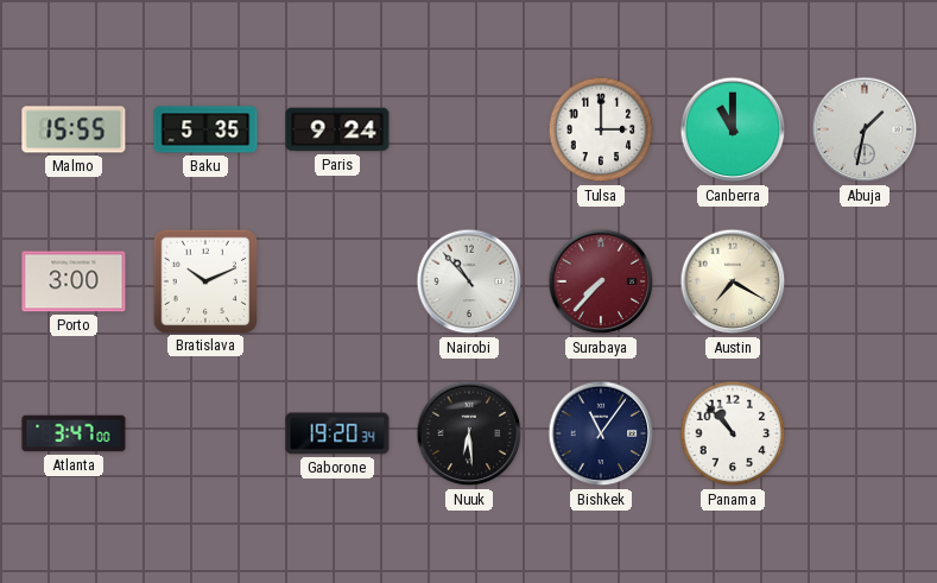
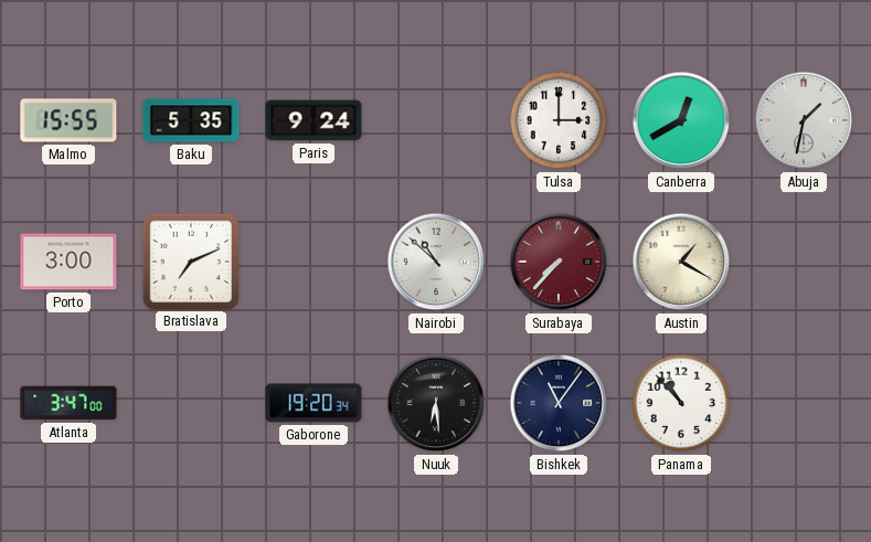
Canberra: 11:00 -> 12:40 (681, 120)
Bratislava: 10:11 -> 7:11 (190, 261)
Nairobi: 10:53 -> 10:52 (436, 262)
Austin: 7:20 -> 1:20 (681, 262)
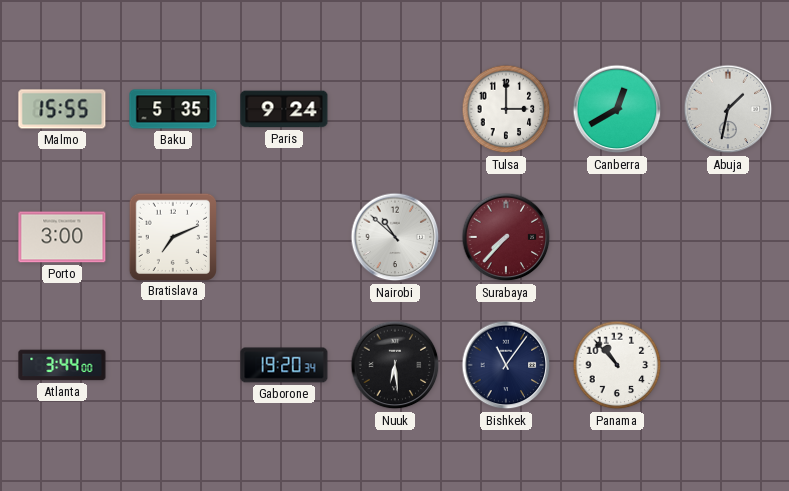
Austin: 1:20 -> none (681, 262)
Atlanta: 3:47 -> 3:44 (62, 365)
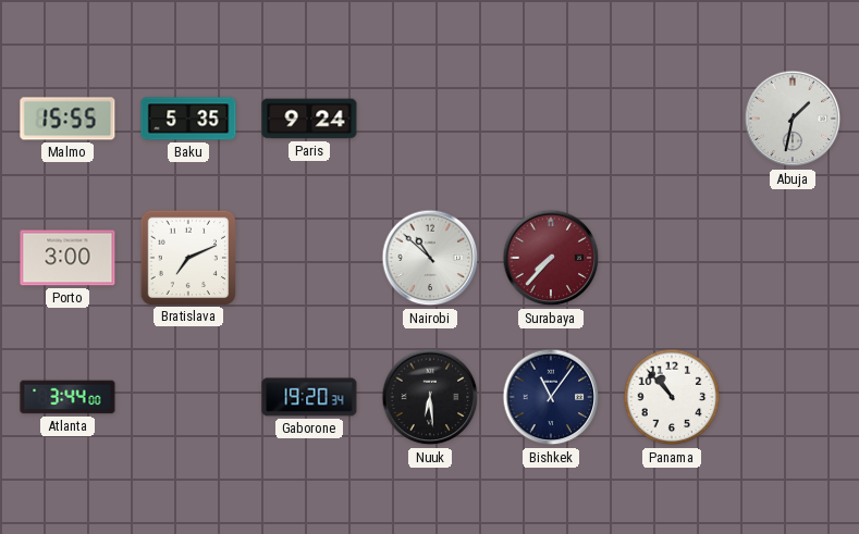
Tulsa: 3:00 -> none (506, 109)
Canberra: 12:40 -> none (617, 109)
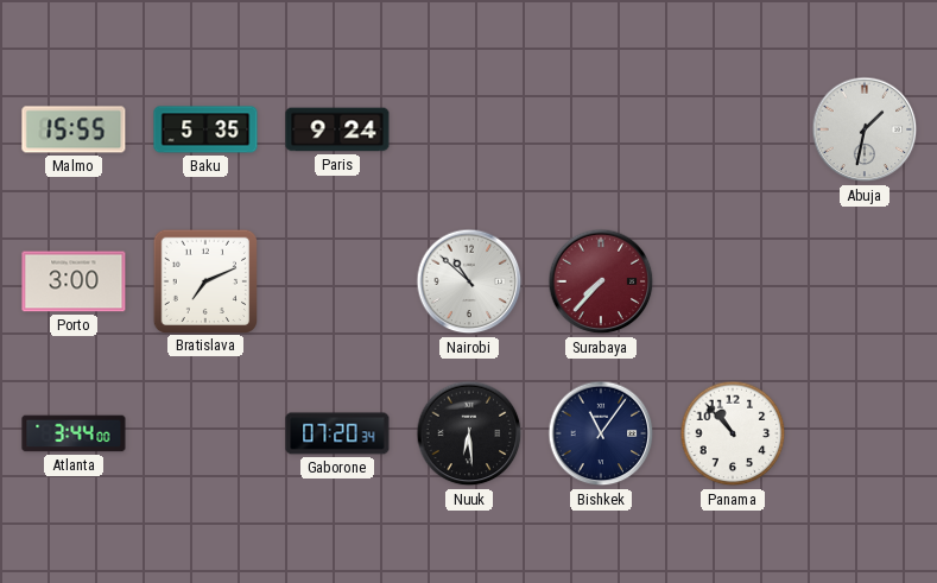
Gaborone: 19:20 -> 07:20 (337, 433)
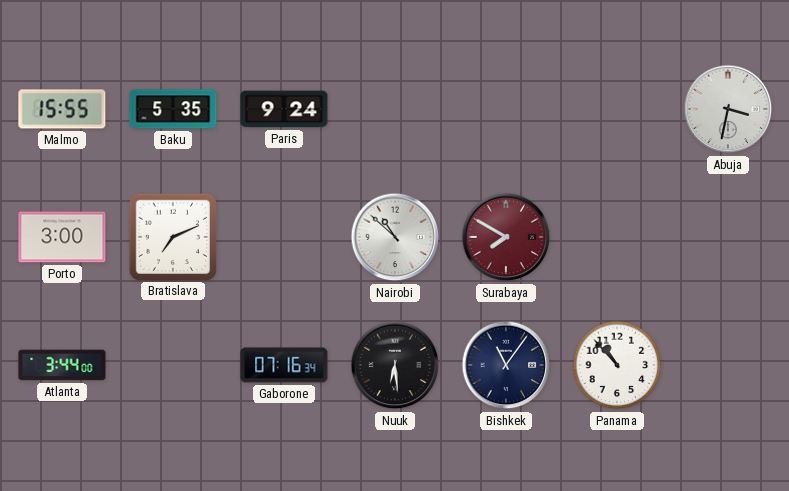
Abuja: 1:32 -> 3:32 (728, 109)
Surabaya: 7:37 -> 7:50 (506, 237)
Gaborone: 07:20 -> 07:16 (284, 365)
